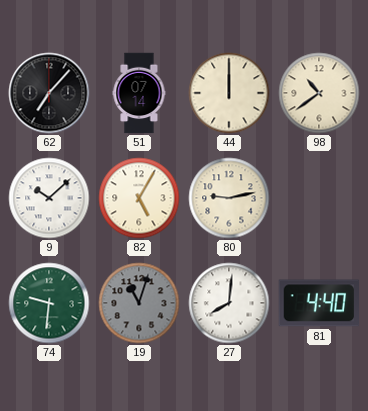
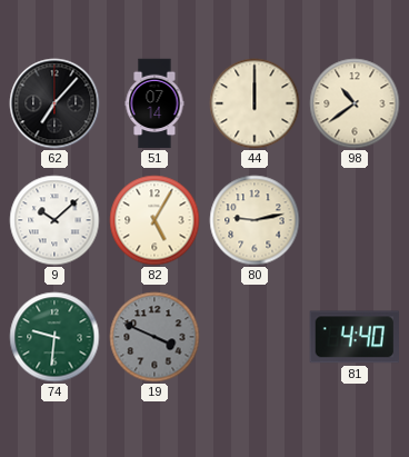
19: 11:03 -> 3:49 (154, 337)
27: 8:01 -> none (229, 303)
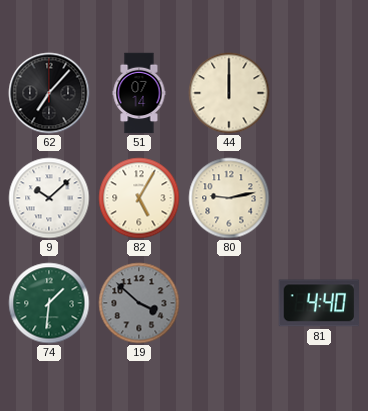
98: 10:39 -> none (355, 103)
74: 9:31 -> 1:31 (49, 303)
19: 3:49 -> 3:52 (139, 303)
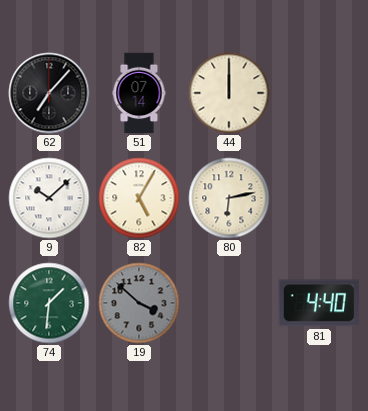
80: 9:13 -> 6:13 (229, 198)
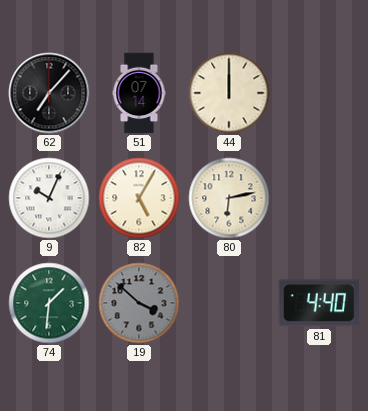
9: 10:08 -> 10:04 (49, 198)
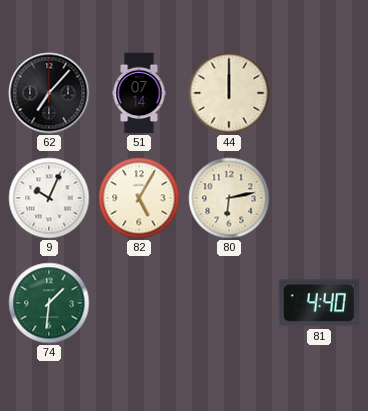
19: 3:52 -> none (139, 303)
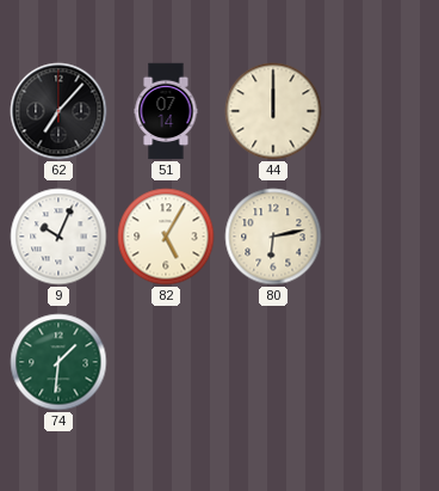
81: 4:40 -> none (318, 303)
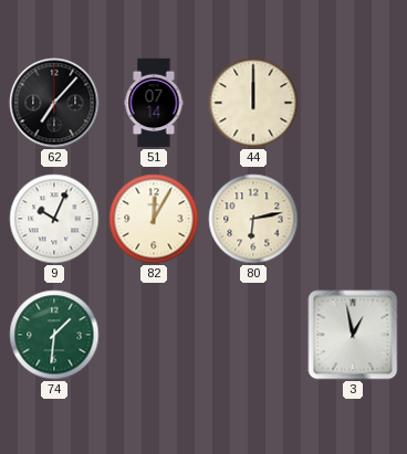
82: 5:05 -> 12:05 (154, 219)
3: none -> 12:58 (353, 335)
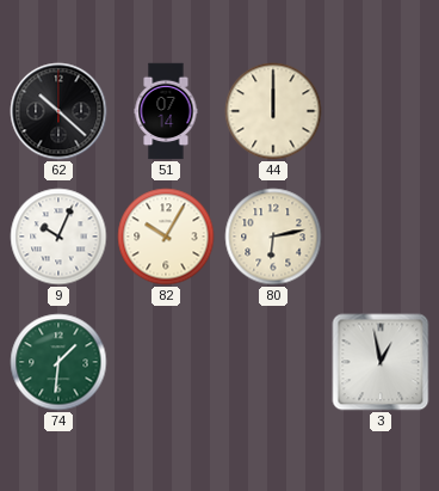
62: 7:07 -> 10:22 (58, 111)
82: 12:05 -> 10:05 (166, 237)
